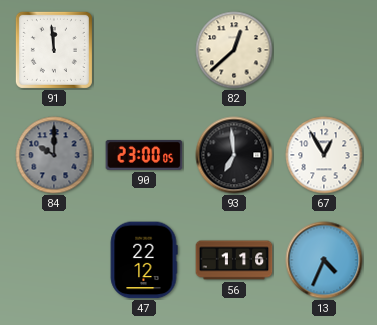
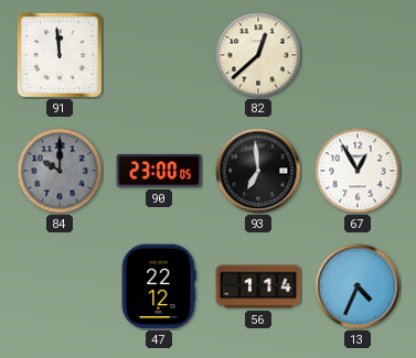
56: 1:16 -> 1:14 (258, 286)
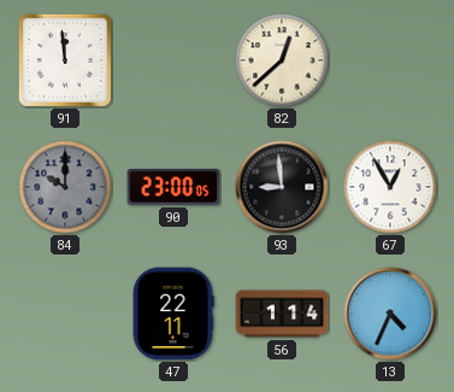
93: 6:59 -> 8:59 (282, 187)
47: 22:12 -> 22:11 (173, 314)
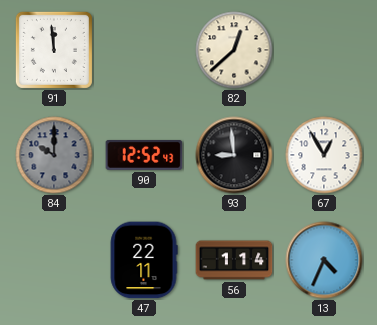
90: 23:00 -> 12:52 (144, 155)
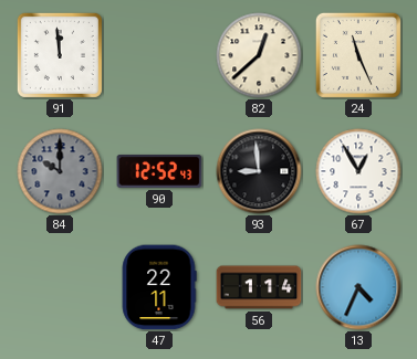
24: none -> 11:26 (358, 55)
